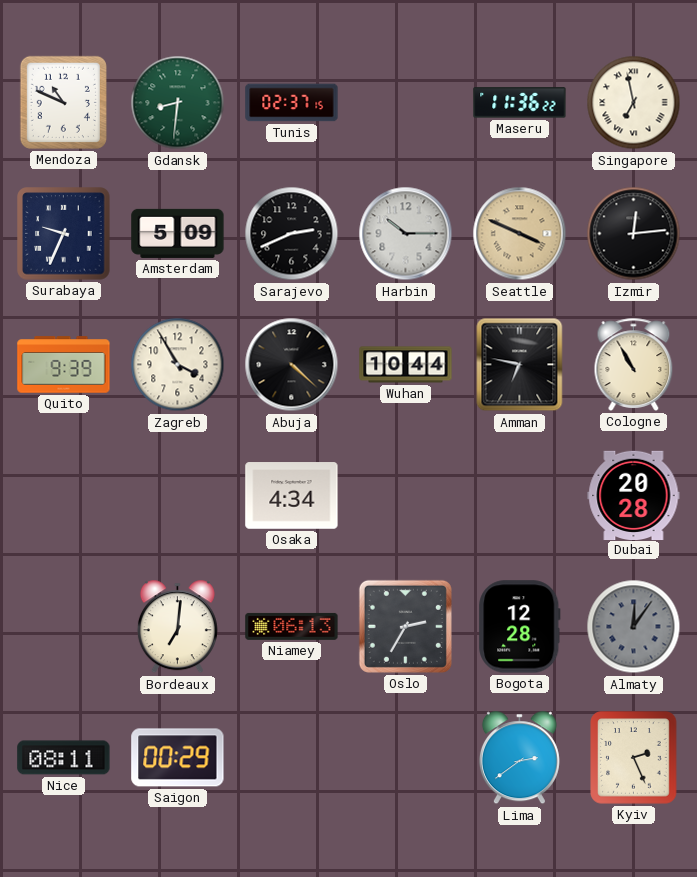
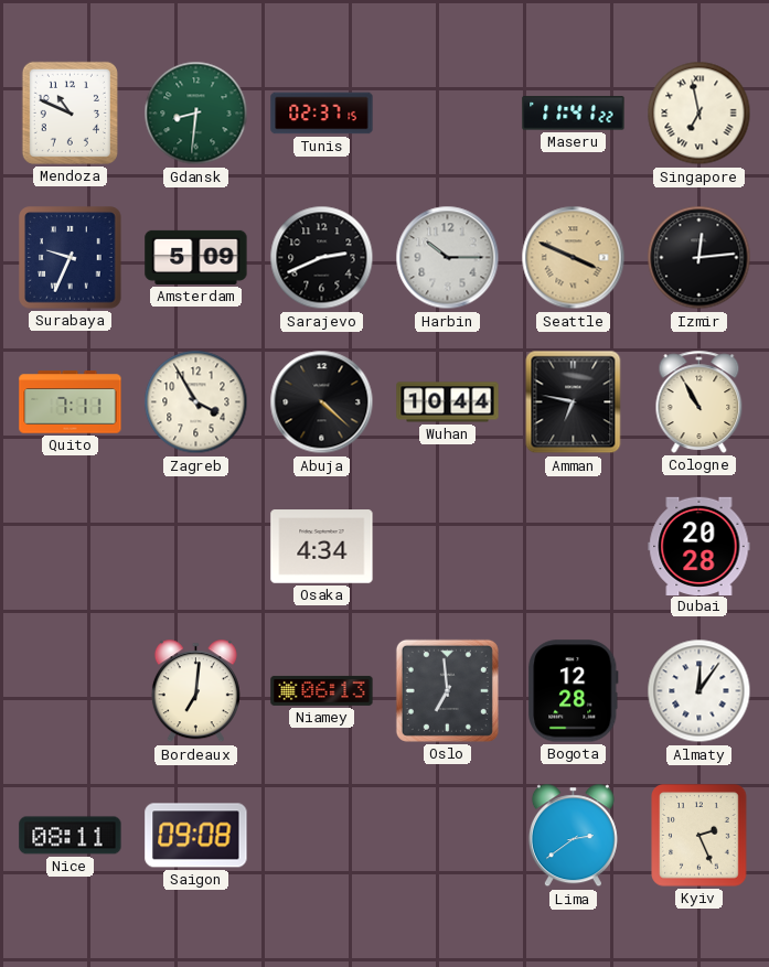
Maseru: 11:36 -> 11:41 (574, 114)
Quito: 9:39 -> 7:11 (71, 402)
Oslo: 2:35 -> 6:59 (447, 690)
Almaty dial: grey -> white (699, 691)
Saigon: 00:29 -> 09:08 (196, 836)
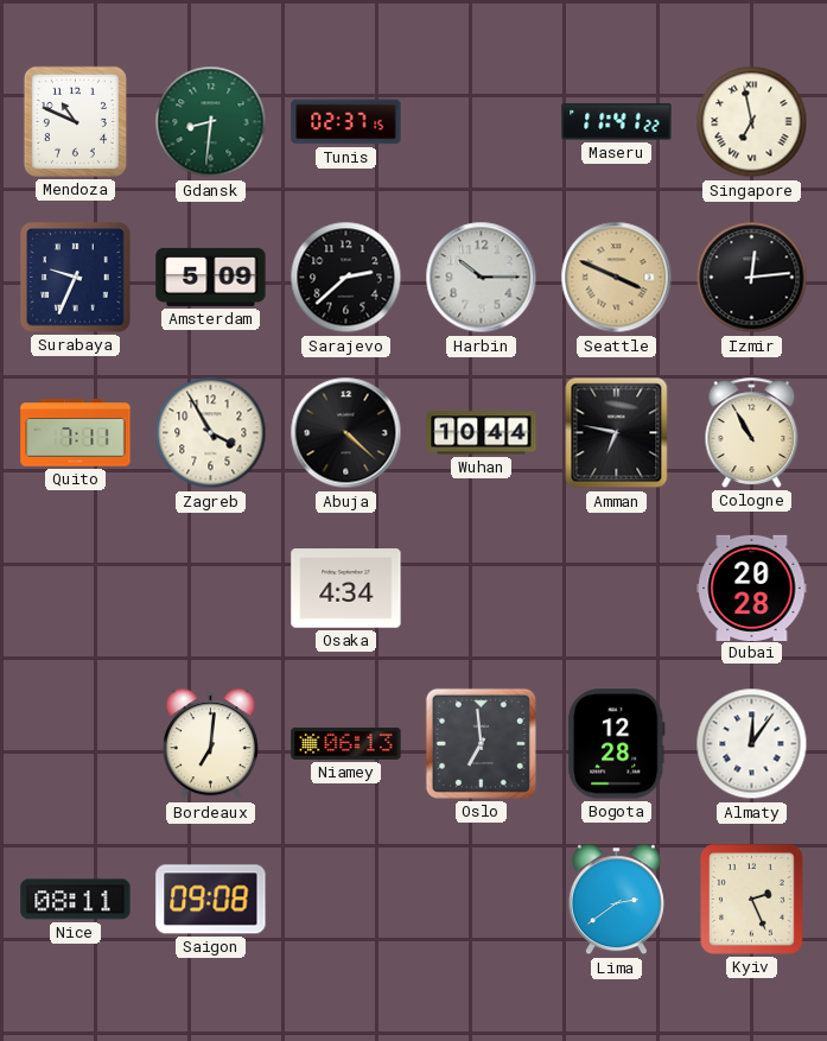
Sarajevo: 2:41 -> 2:38 (346, 278)
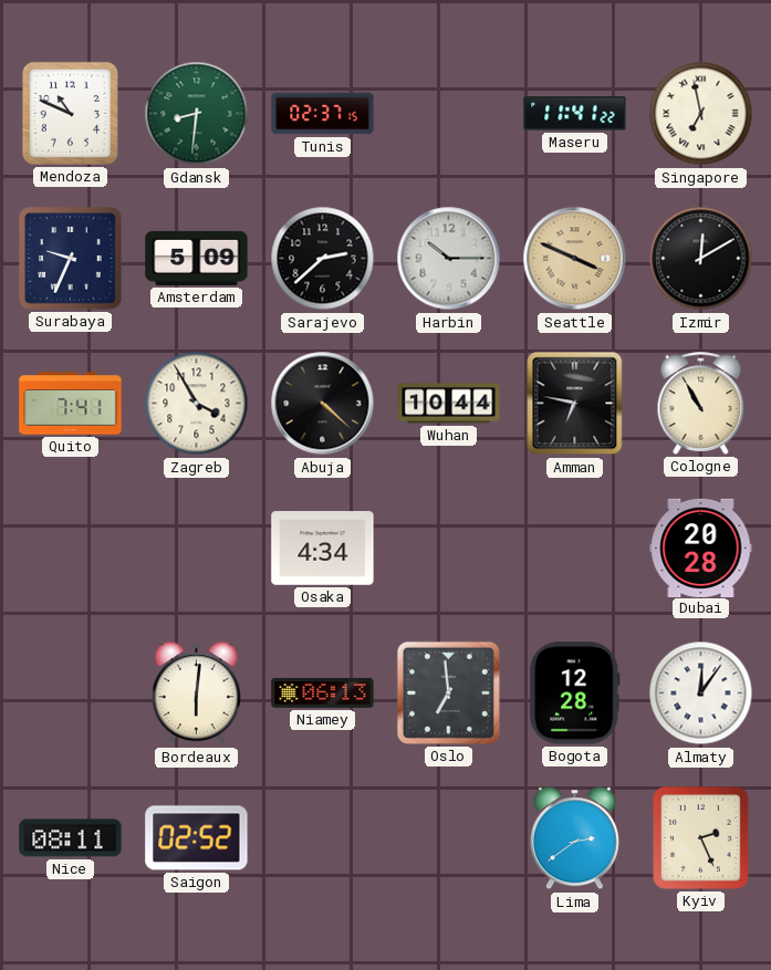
Izmir: 12:14 -> 12:10 (701, 259)
Quito: 7:11 -> 7:41 (71, 404)
Bordeaux: 7:01 -> 6:01 (196, 693)
Saigon: 09:08 -> 02:52 (197, 838)
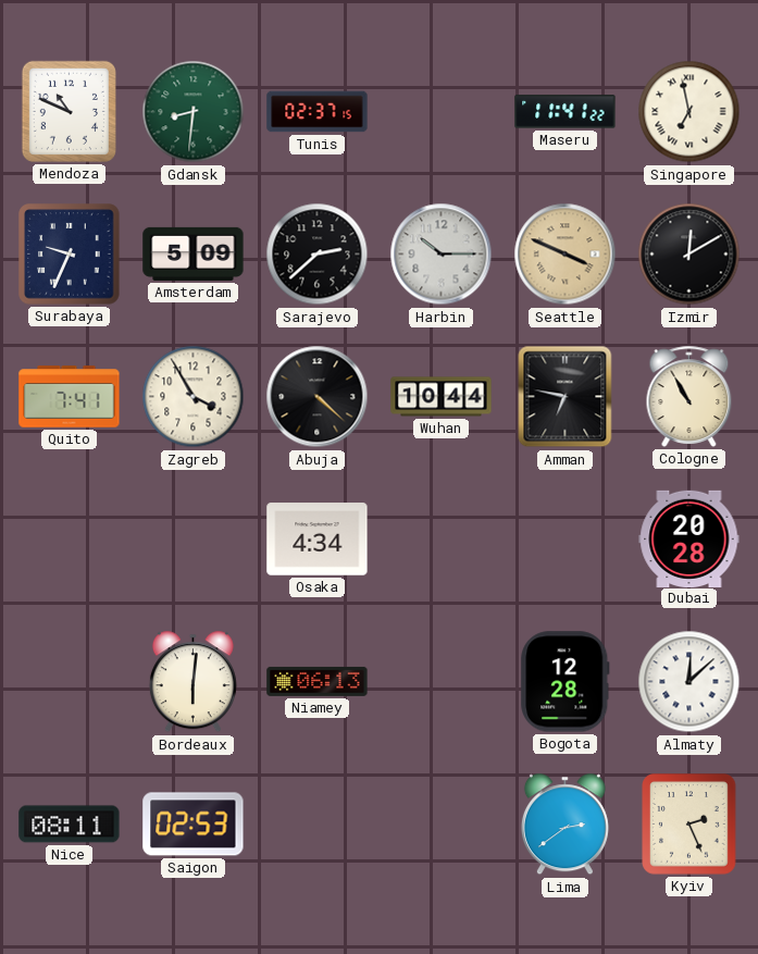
Oslo: 6:59 -> none (448, 692)
Almaty: 12:06 -> 12:08 (689, 682)
Saigon: 02:52 -> 02:53 (194, 825)
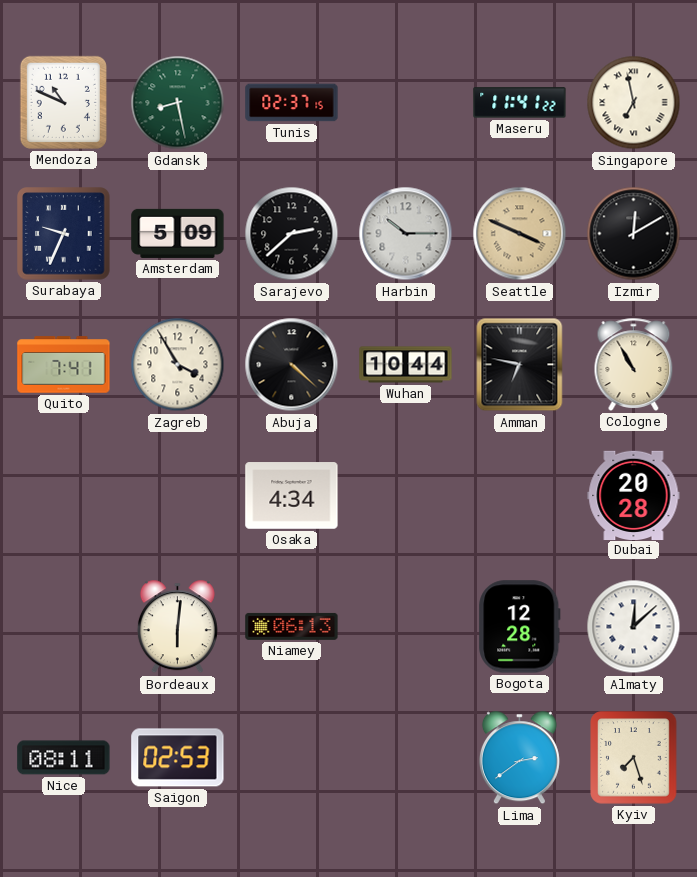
Gdansk: 8:31 -> 8:28 (178, 103)
Kyiv: 2:26 -> 7:27 (634, 758)
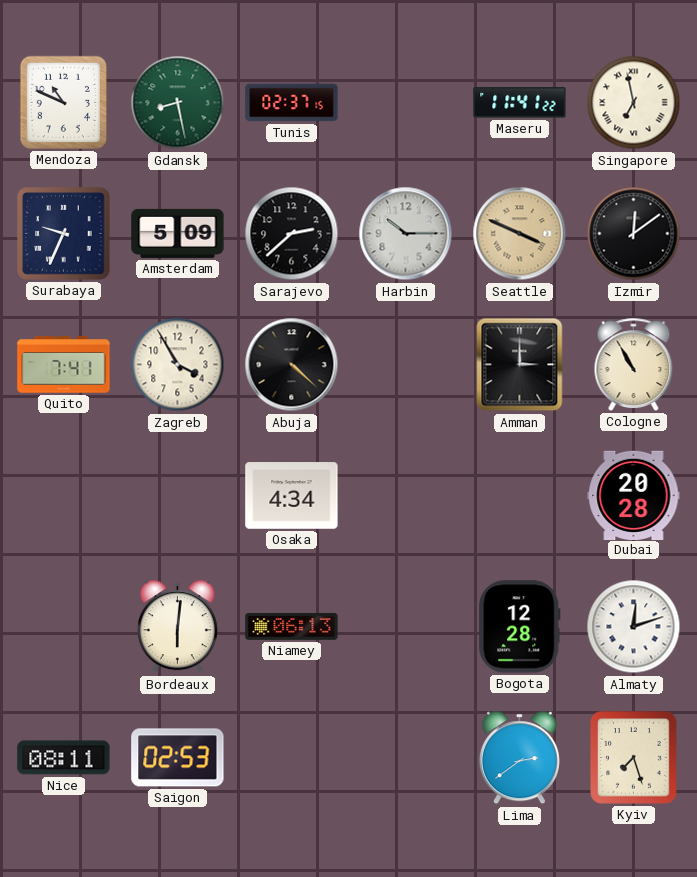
Izmir: 12:10 -> 12:09 (634, 234)
Wuhan: 10:44 -> none (406, 365)
Amman: 6:47 -> 3:00 (520, 365)
Almaty: 12:08 -> 12:12 (634, 627)
